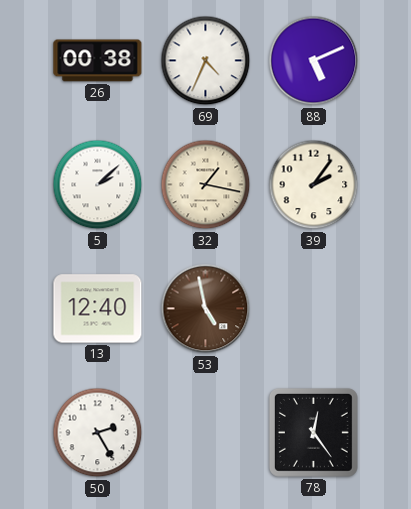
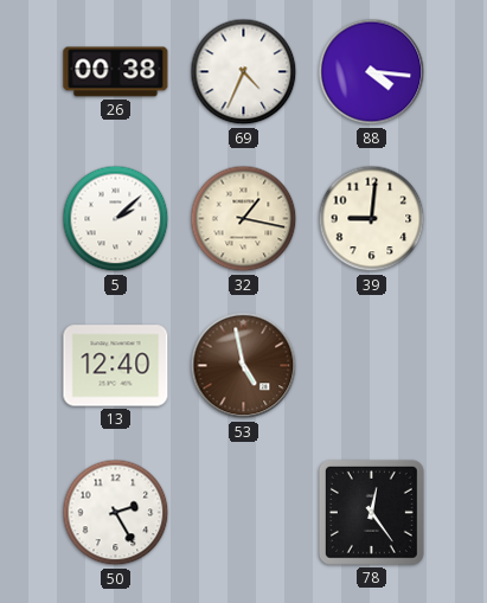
88: 5:11 -> 4:16 (372, 72)
39: 2:06 -> 9:01 (372, 219)
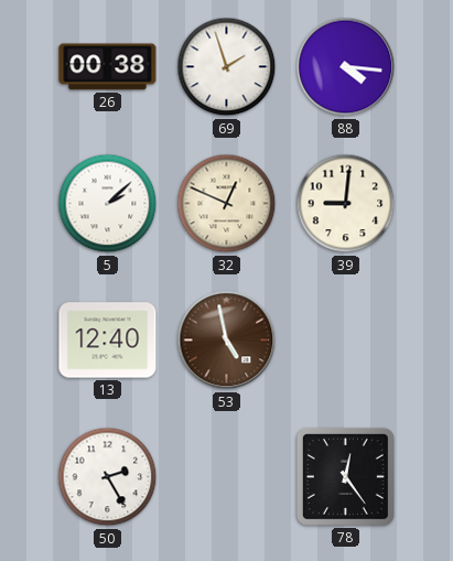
69: 4:34 -> 1:57 (227, 67)
32: 1:17 -> 12:49 (227, 204)
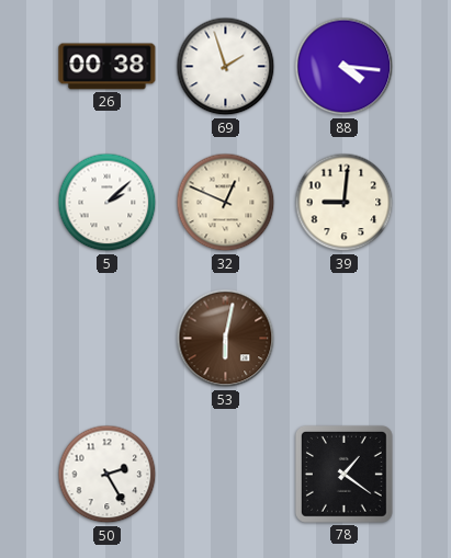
13: 12:40 -> none (108, 341)
53: 4:58 -> 6:02 (226, 339)
78: 12:24 -> 1:21 (343, 474)
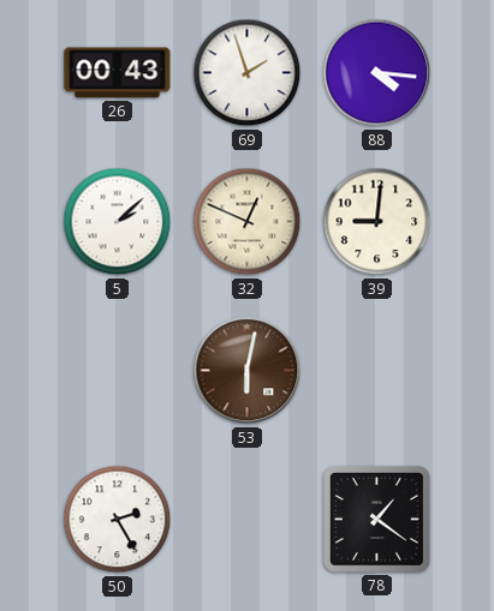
26: 00:38 -> 00:43 (118, 73)
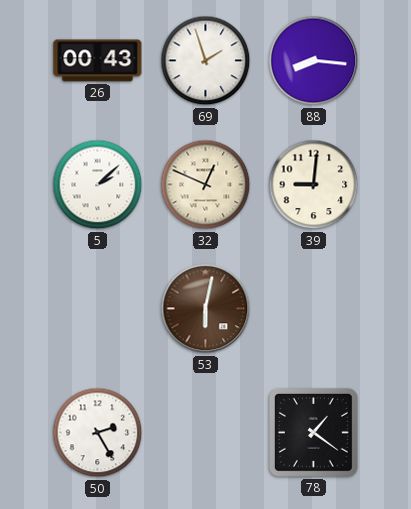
88: 4:16 -> 8:16 (314, 61)
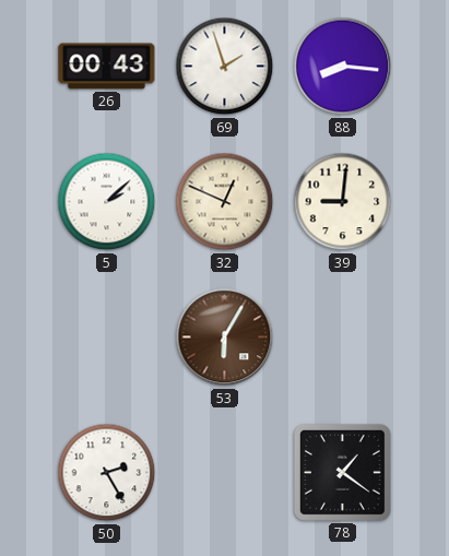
53: 6:02 -> 6:05 (225, 338)
